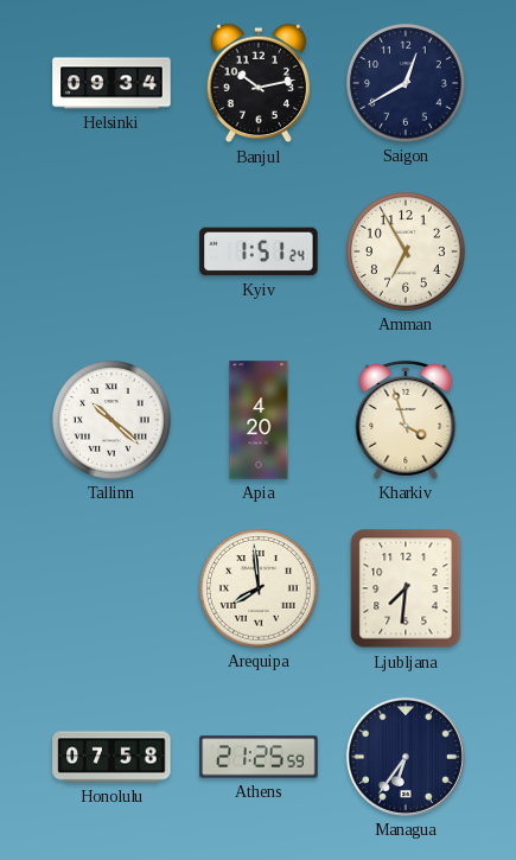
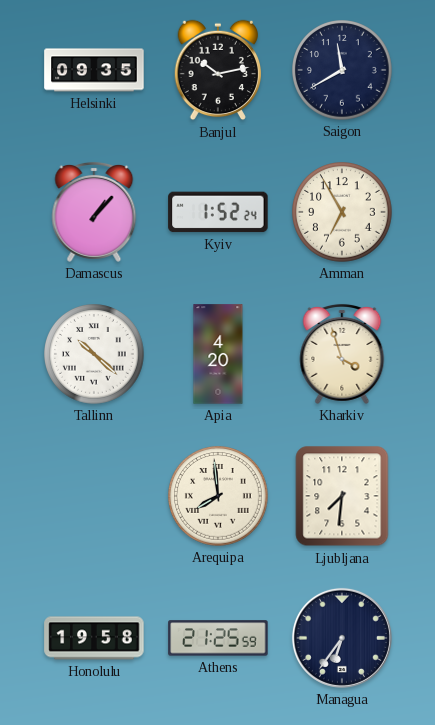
Helsinki: 09:34 -> 09:35 (94, 70)
Saigon: 12:40 -> 11:40 (343, 71)
Damascus: none -> 1:07 (94, 212)
Kyiv: 1:51 -> 1:52 (218, 212)
Honolulu: 07:58 -> 19:58 (94, 638)
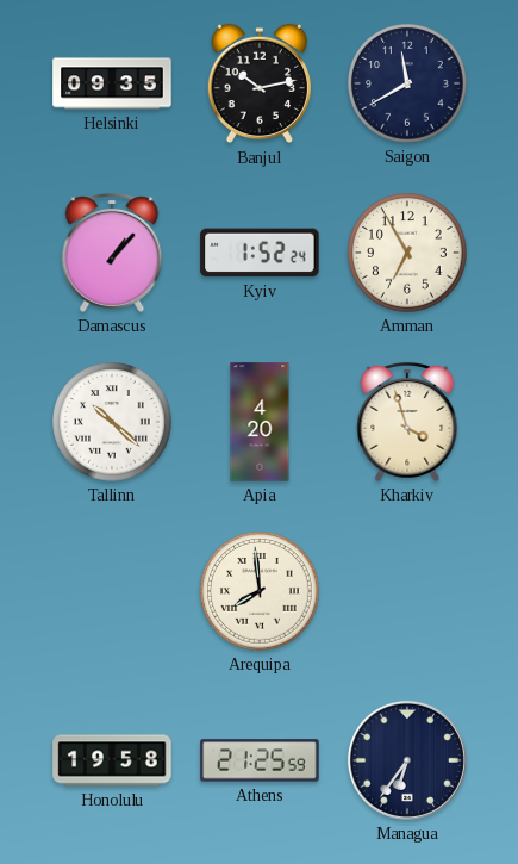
Ljubljana: 7:31 -> none (342, 496)
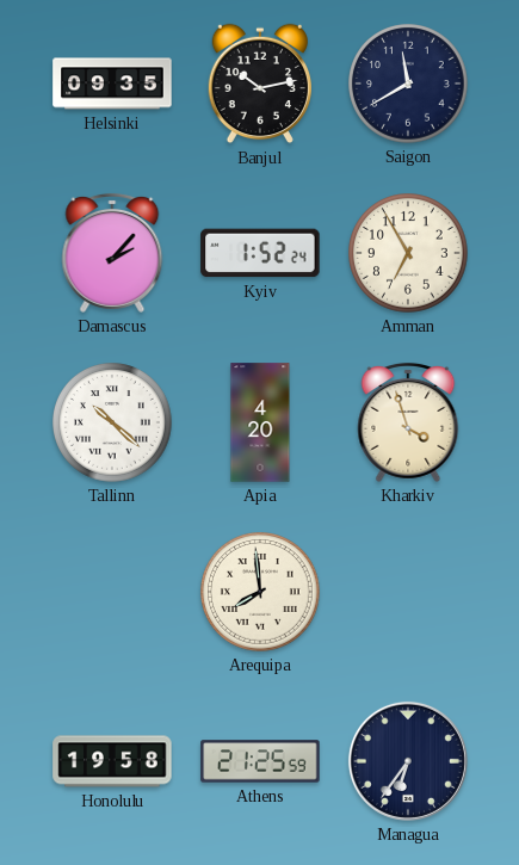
Damascus: 1:07 -> 2:07 (112, 253)
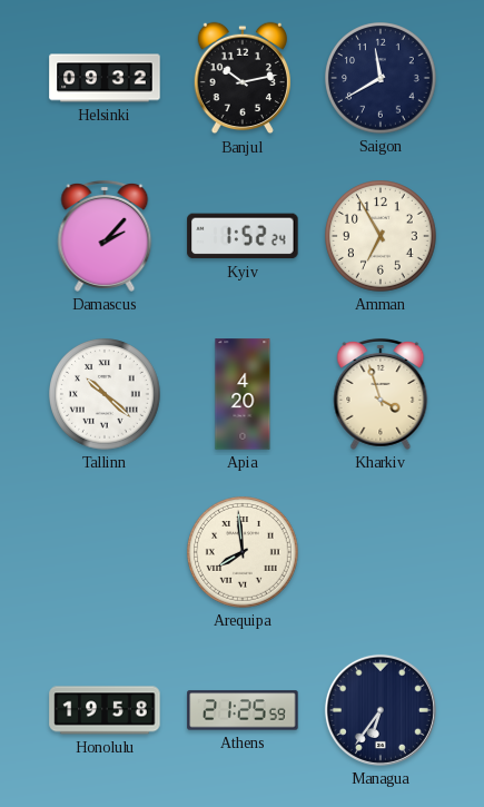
Helsinki: 09:35 -> 09:32 (105, 78)
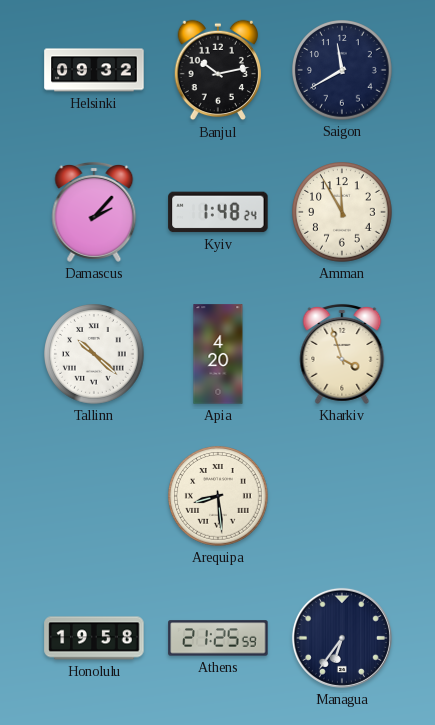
Kyiv: 1:52 -> 1:48 (218, 212)
Amman: 6:55 -> 11:55 (343, 213)
Arequipa: 7:59 -> 8:29 (219, 497)
